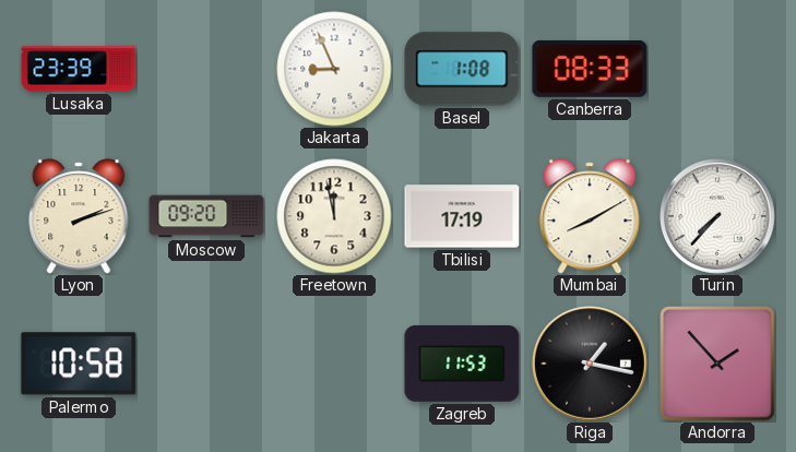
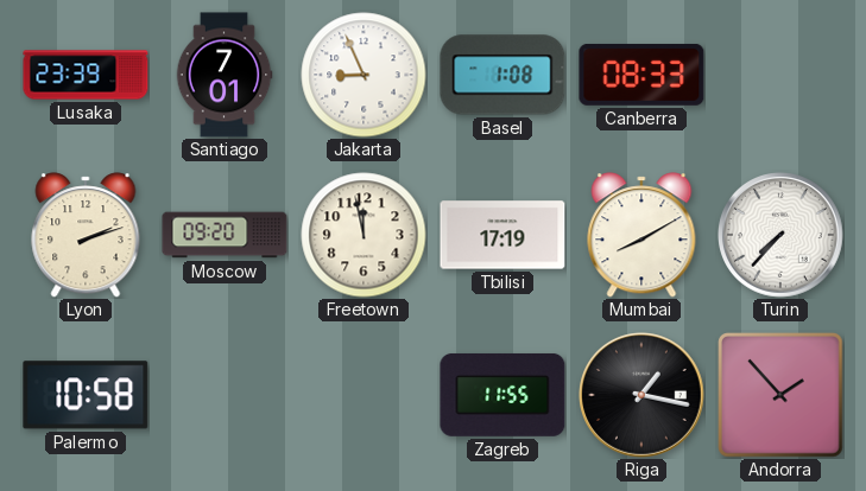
Santiago: none -> 7:01 (225, 75)
Zagreb: 11:53 -> 11:55 (502, 395)
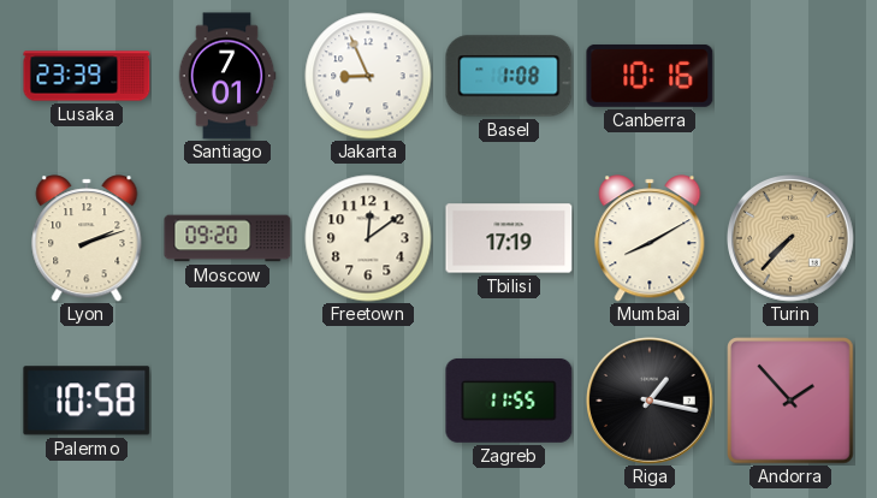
Canberra: 08:33 -> 10:16 (650, 76)
Freetown: 11:58 -> 12:09 (368, 238)
Turin dial: white -> champagne (792, 239)
